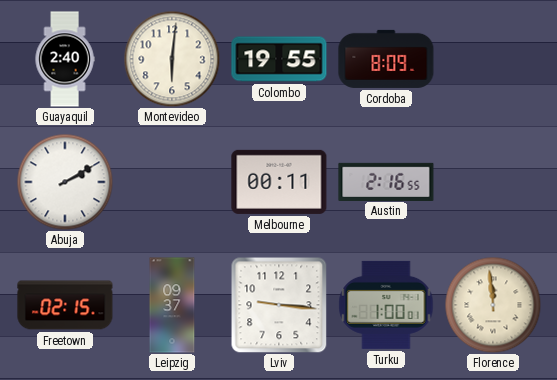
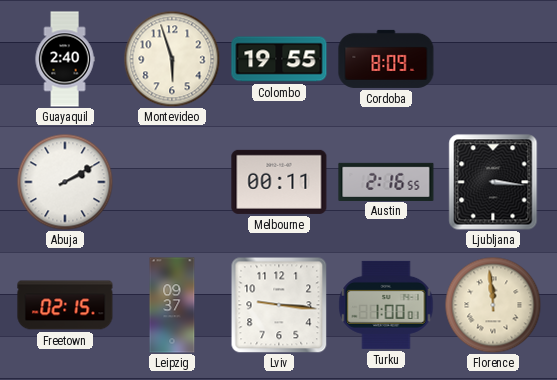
Montevideo: 6:01 -> 5:57 (172, 59)
Ljubljana: none -> 3:16 (493, 182)
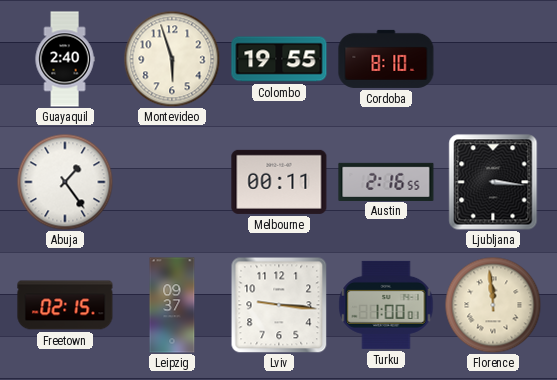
Cordoba: 8:09 -> 8:10 (386, 59)
Abuja: 2:10 -> 1:24 (65, 182)
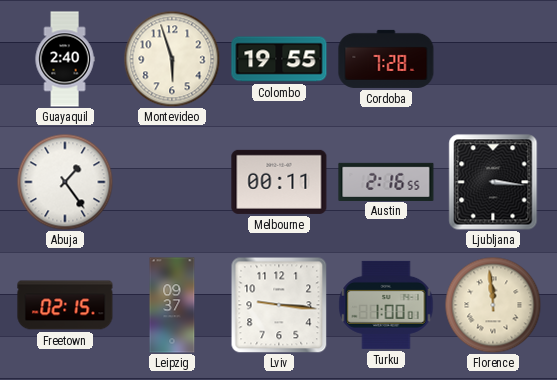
Cordoba: 8:10 -> 7:28 (386, 59)
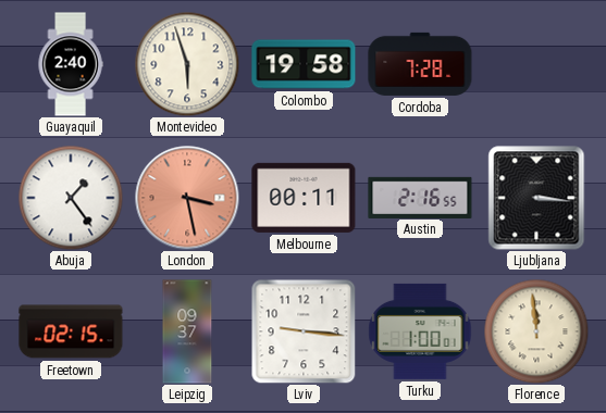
Colombo: 19:55 -> 19:58 (304, 64)
London: none -> 3:28 (187, 198)
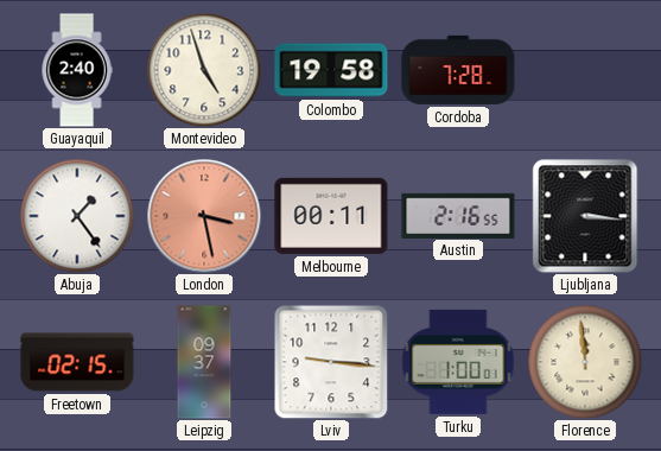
Montevideo: 5:57 -> 4:57 (204, 70)
